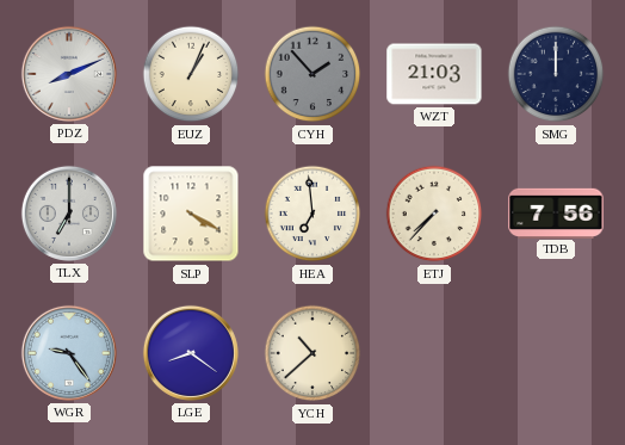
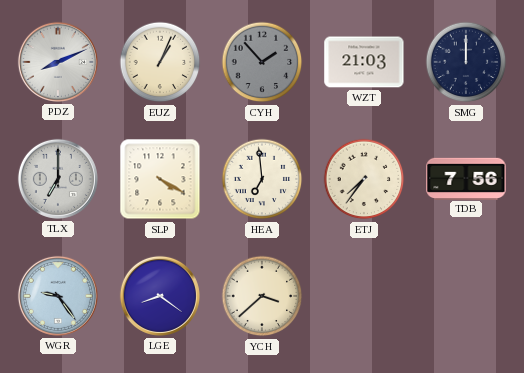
ETJ: 7:37 -> 7:36 (364, 179)
YCH: 10:38 -> 3:38 (262, 296)
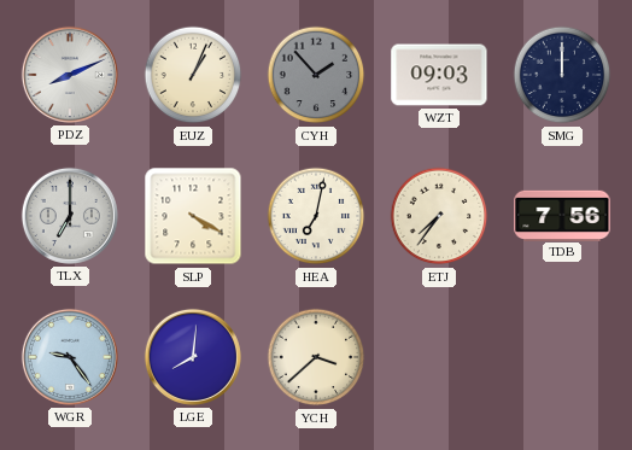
WZT: 21:03 -> 09:03 (439, 75)
HEA: 6:59 -> 7:02 (316, 216)
LGE: 8:21 -> 8:01 (193, 357)
